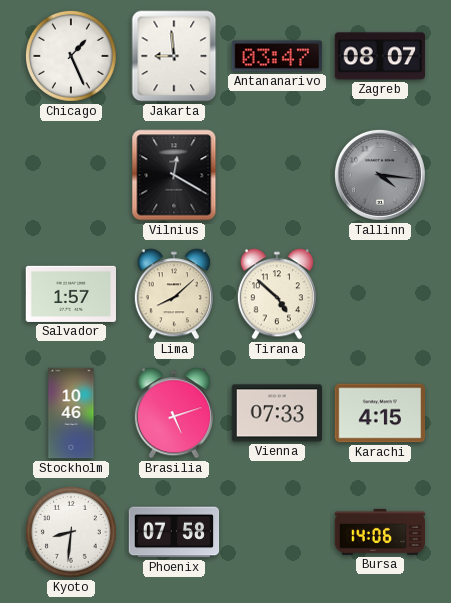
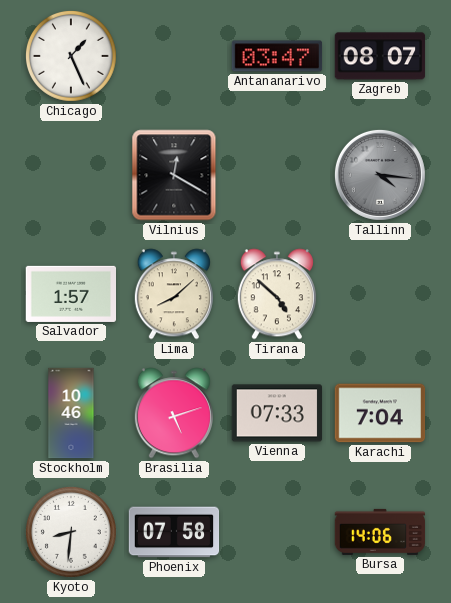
Jakarta: 8:59 -> none (174, 56)
Karachi: 4:15 -> 7:04 (380, 413)
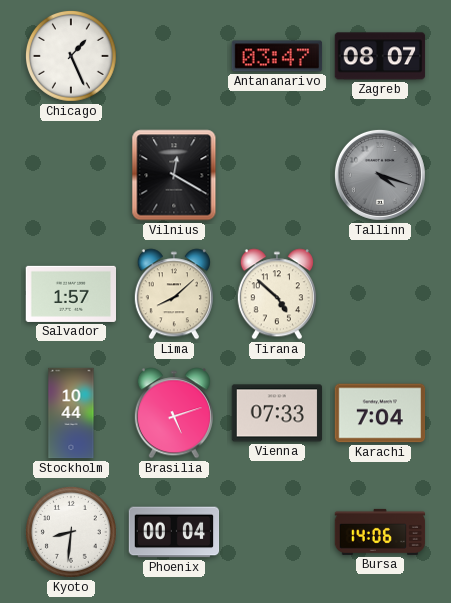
Tallinn: 4:16 -> 4:18 (380, 175)
Stockholm: 10:46 -> 10:44 (71, 413)
Phoenix: 07:58 -> 00:04 (174, 532)
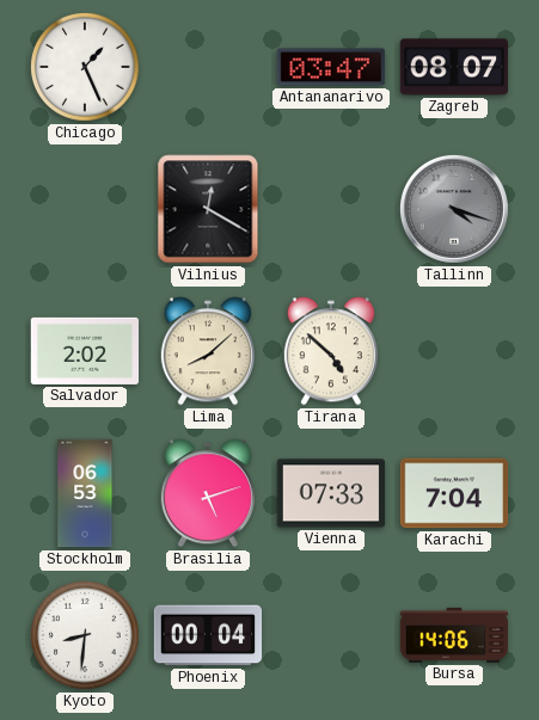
Salvador: 1:57 -> 2:02 (85, 351)
Stockholm: 10:44 -> 06:53 (85, 493)
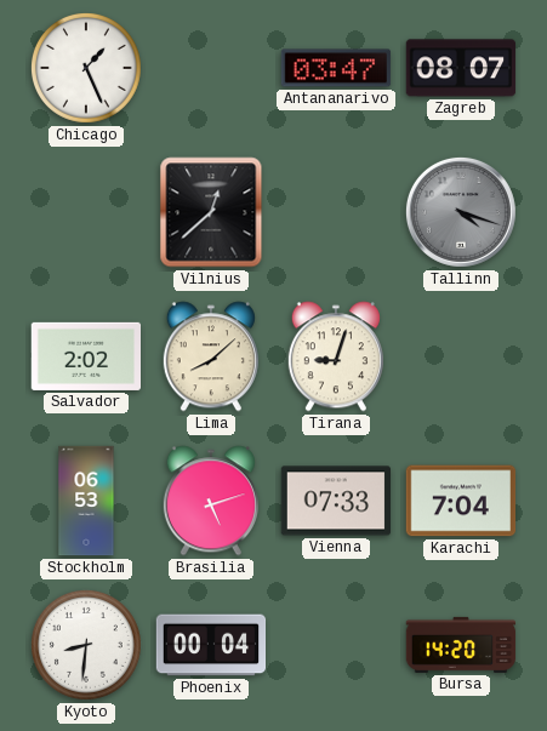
Vilnius: 12:20 -> 12:38 (211, 212)
Tirana: 4:52 -> 9:03 (336, 356)
Bursa: 14:06 -> 14:20 (461, 645)
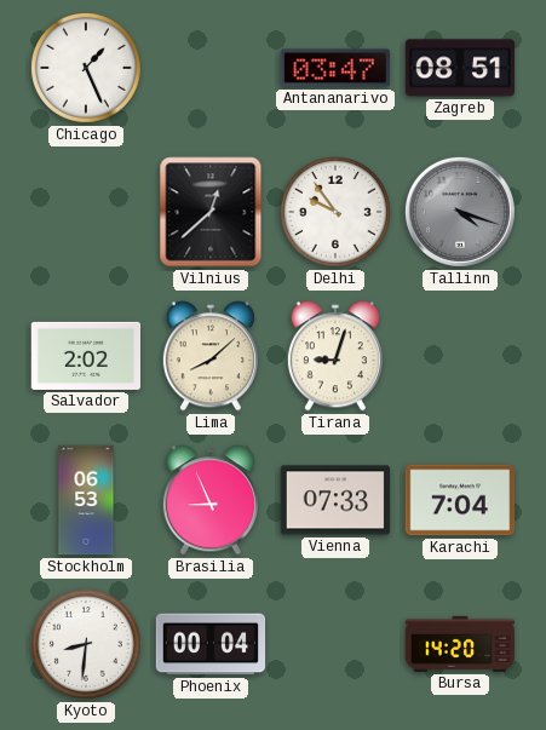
Zagreb: 08:07 -> 08:51 (460, 68)
Delhi: none -> 9:54 (335, 212)
Brasilia: 5:12 -> 8:56 (211, 500)
